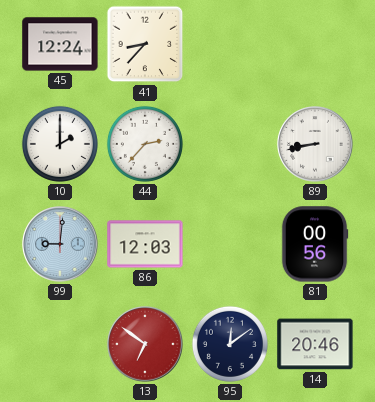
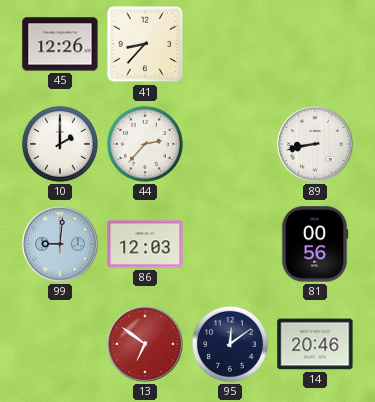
45: 12:24 -> 12:26 (60, 44)
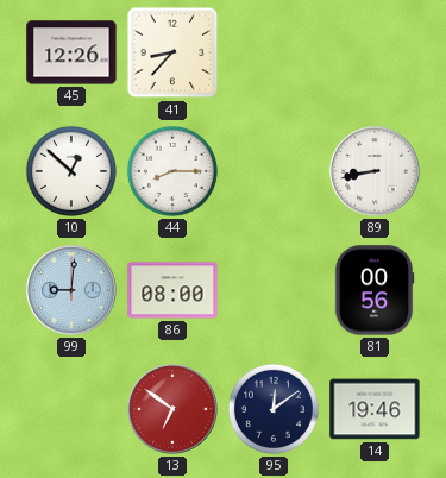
10: 2:00 -> 12:52 (71, 171)
44: 2:37 -> 8:15 (172, 171)
86: 12:03 -> 08:00 (172, 290)
14: 20:46 -> 19:46 (375, 409)
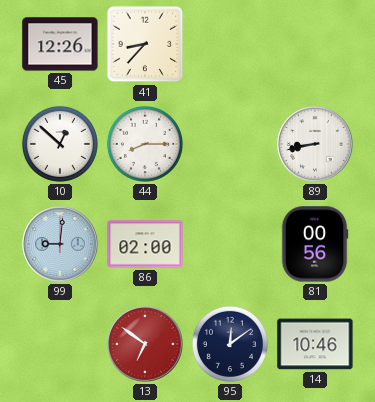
86: 08:00 -> 02:00 (145, 244)
14: 19:46 -> 10:46 (315, 344)
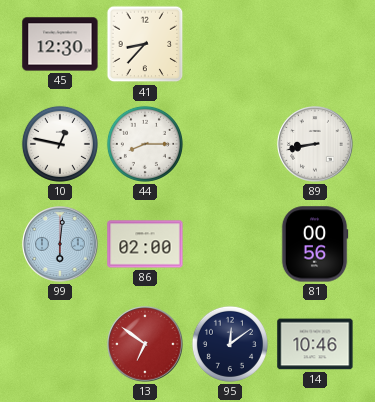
45: 12:26 -> 12:30 (60, 44)
10: 12:52 -> 12:47 (60, 144)
99: 9:01 -> 6:01 (60, 244)
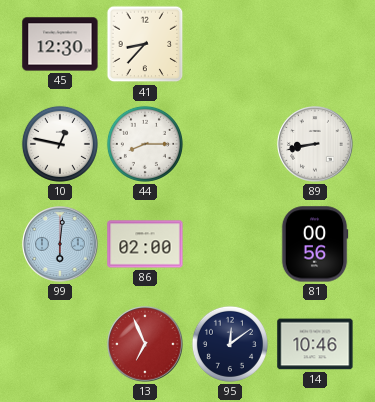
13: 6:51 -> 6:56 (145, 344)
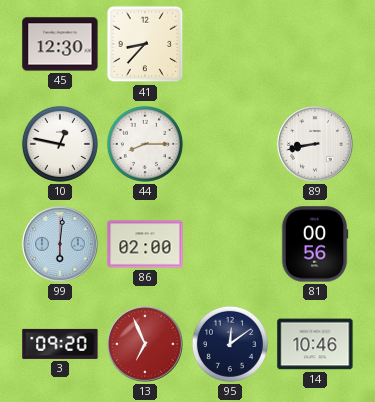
3: none -> 09:20 (60, 344)
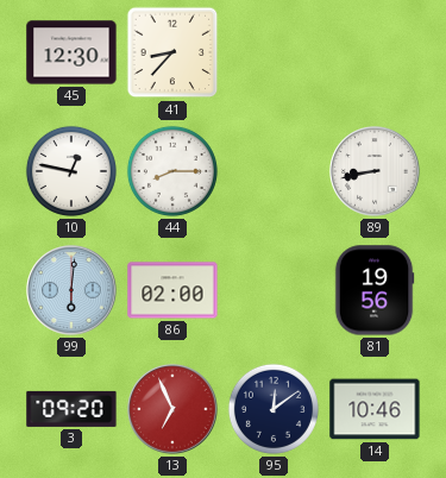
81: 00:56 -> 19:56 (375, 290)
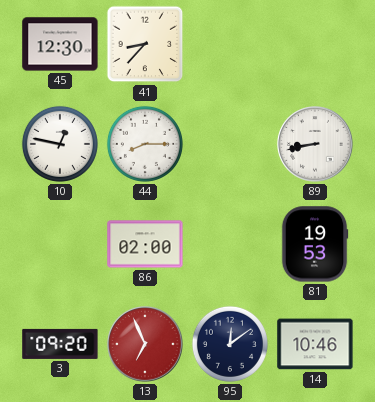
99: 6:01 -> none (71, 290)
81: 19:56 -> 19:53 (315, 244)
